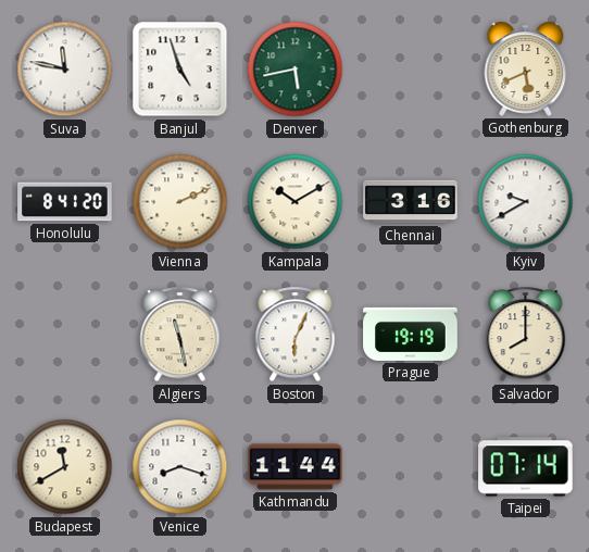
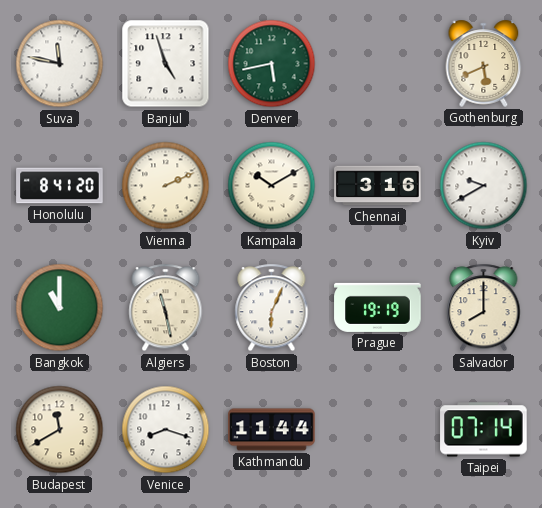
Bangkok: none -> 11:00 (60, 308)
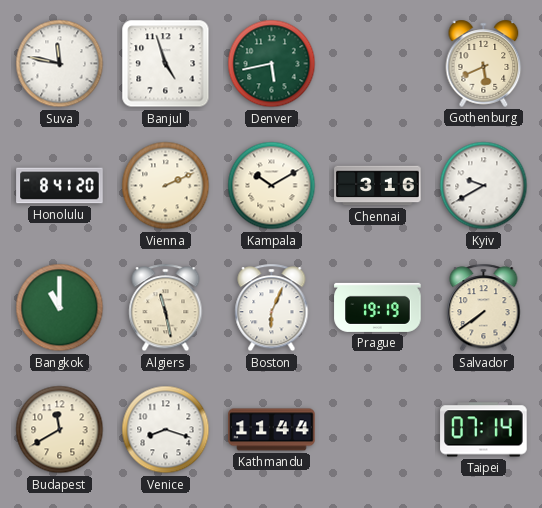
Salvador: 8:00 -> 7:39 (484, 308)
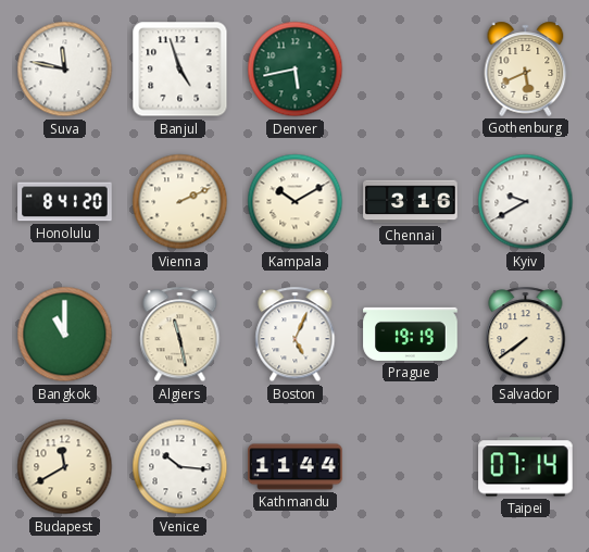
Boston: 6:04 -> 5:04 (296, 335)
Venice: 8:18 -> 10:16 (180, 467)
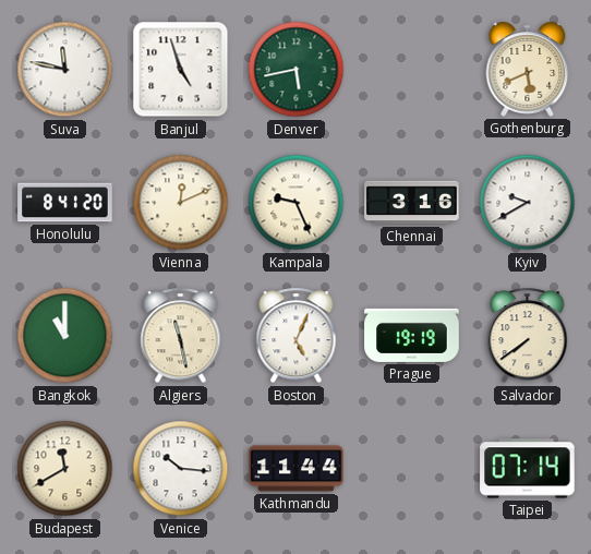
Vienna: 2:11 -> 12:11 (181, 203)
Kampala: 10:10 -> 9:26 (297, 203)
